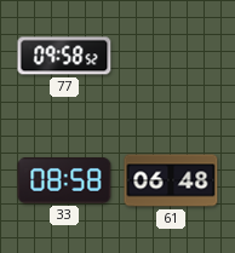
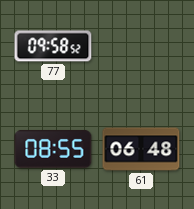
33: 08:58 -> 08:55 (53, 149)
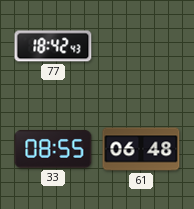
77: 09:58 -> 18:42 (53, 46)
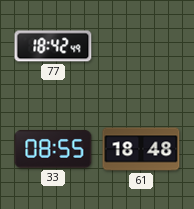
77: 18:42:43 -> 18:42:49 (53, 46)
61: 06:48 -> 18:48 (141, 149)
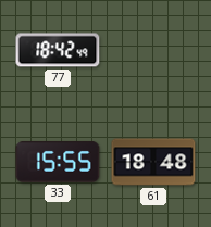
33: 08:55 -> 15:55 (58, 162)
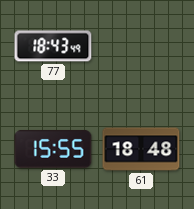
77: 18:42 -> 18:43 (53, 46)
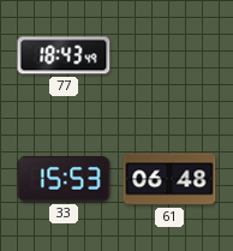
33: 15:55 -> 15:53 (64, 179)
61: 18:48 -> 06:48 (169, 179)
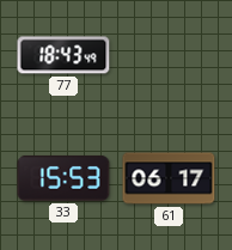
61: 06:48 -> 06:17 (169, 178)
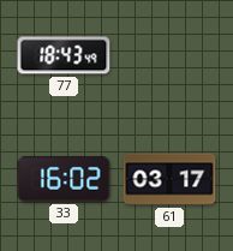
33: 15:53 -> 16:02 (64, 179)
61: 06:17 -> 03:17 (169, 179)
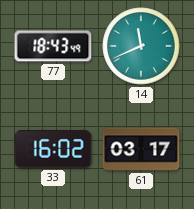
14: none -> 11:41 (141, 46)
